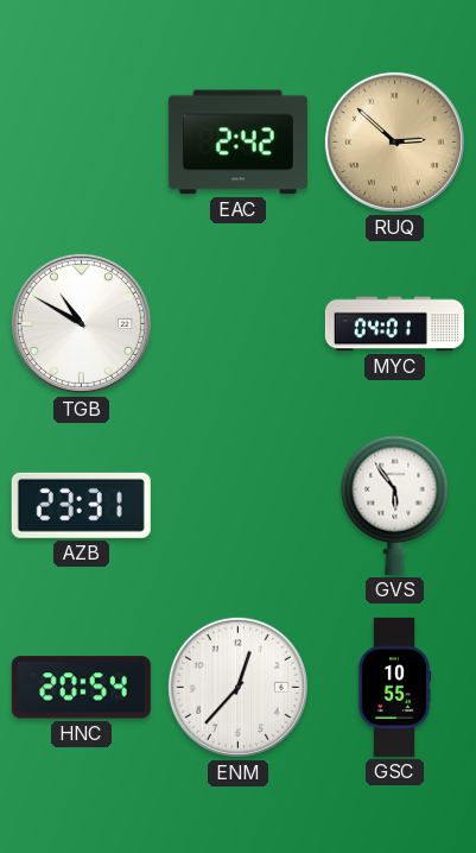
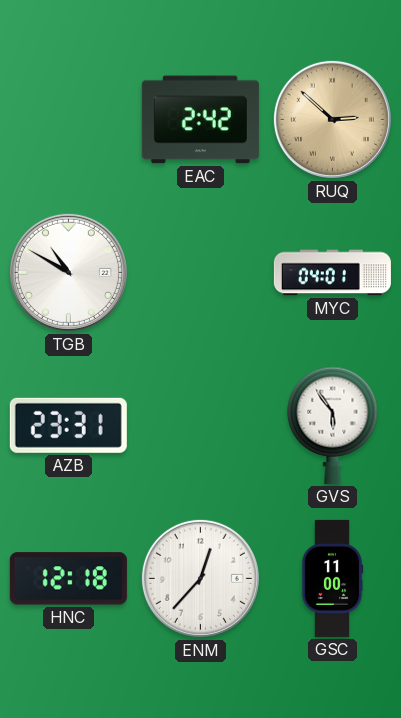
HNC: 20:54 -> 12:18 (68, 579)
GSC: 10:55 -> 11:00 (332, 578)
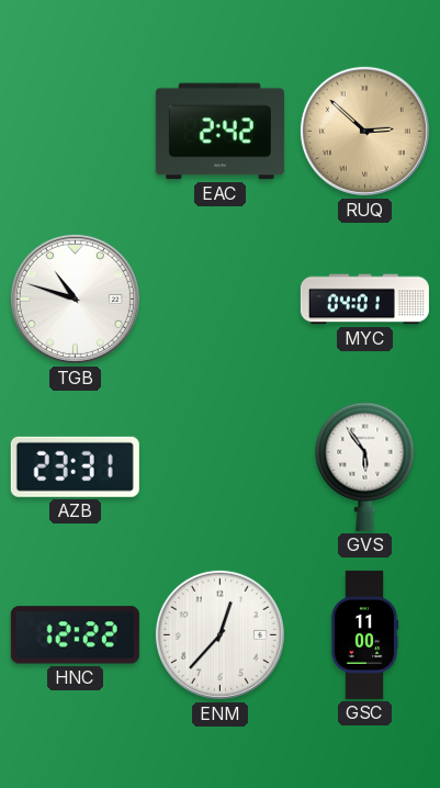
TGB: 10:50 -> 10:48 (75, 299)
HNC: 12:18 -> 12:22 (75, 635)
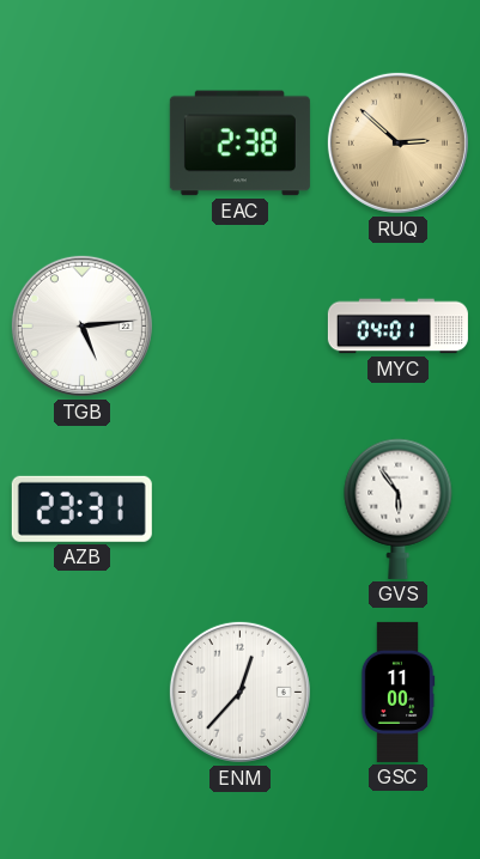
EAC: 2:42 -> 2:38 (239, 144)
TGB: 10:48 -> 5:14 (81, 325)
HNC: 12:22 -> none (75, 635)
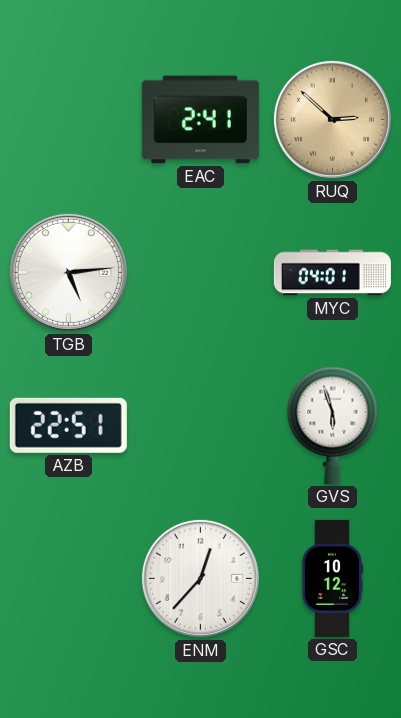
EAC: 2:38 -> 2:41 (200, 120)
AZB: 23:31 -> 22:51 (68, 425)
GVS: 5:54 -> 5:57 (333, 425)
GSC: 11:00 -> 10:12 (332, 578)
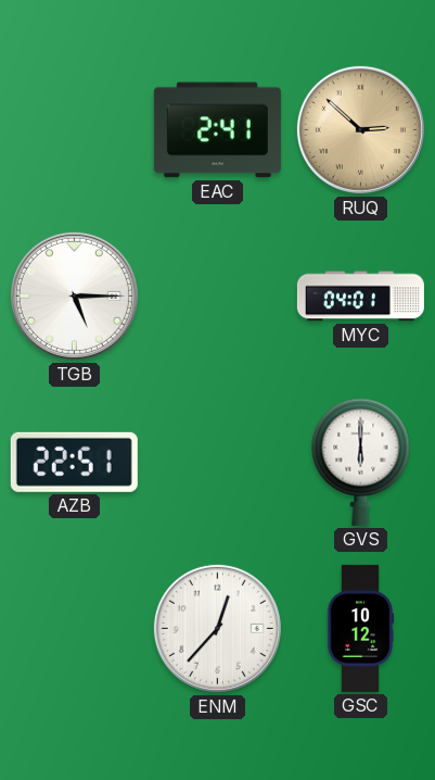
TGB: 5:14 -> 5:15 (74, 295)
GVS: 5:57 -> 6:00 (361, 462)
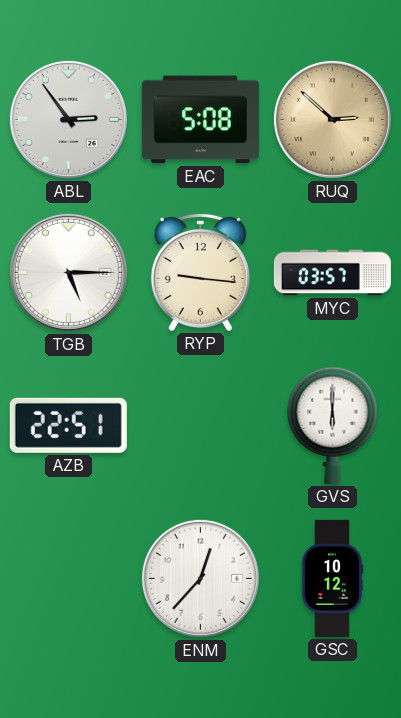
ABL: none -> 2:54 (68, 119)
EAC: 2:41 -> 5:08 (200, 120)
RYP: none -> 9:16 (200, 272)
MYC: 04:01 -> 03:57 (332, 273)
